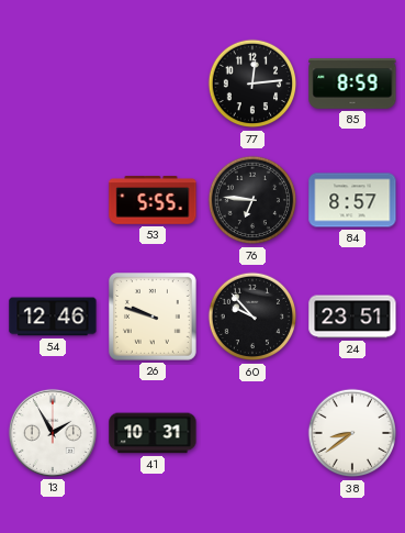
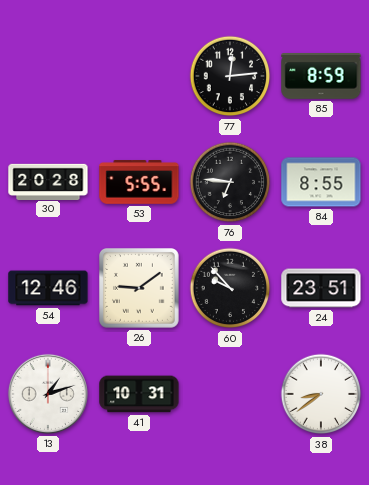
30: none -> 20:28 (48, 181)
84: 8:57 -> 8:55 (321, 182)
26: 9:48 -> 9:09 (140, 289)
13: 1:55 -> 1:12 (48, 394)
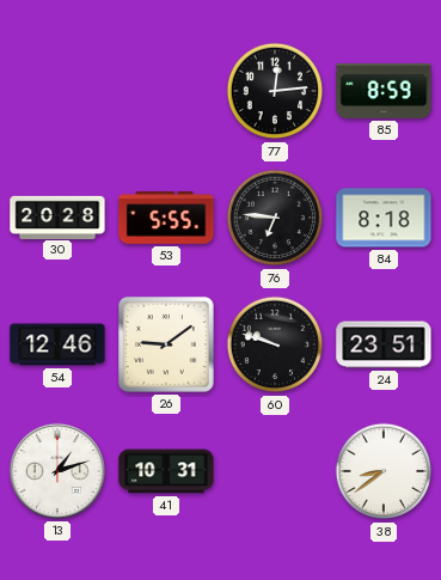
84: 8:55 -> 8:18 (384, 218)
60: 9:53 -> 9:48 (275, 344)
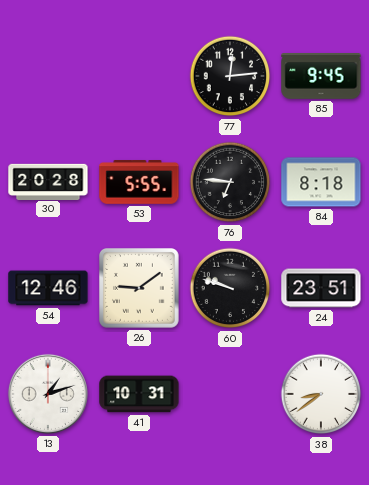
85: 8:59 -> 9:45 (321, 77)
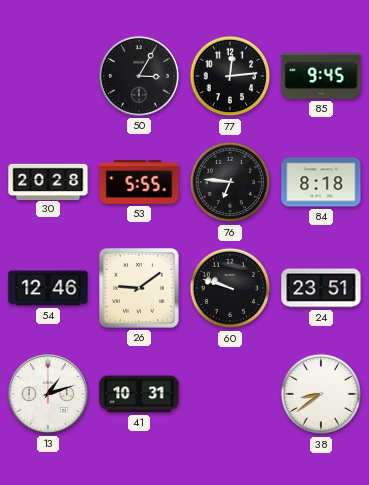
50: none -> 3:05 (139, 76)
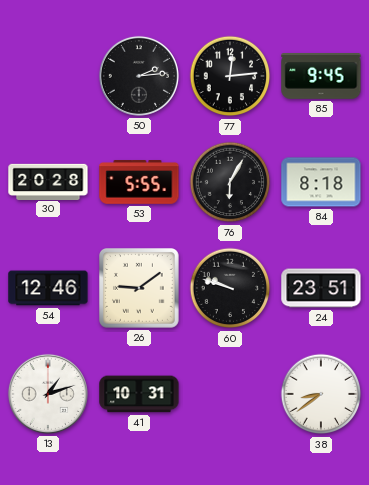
50: 3:05 -> 2:14 (139, 76)
76: 6:46 -> 6:05 (230, 182)
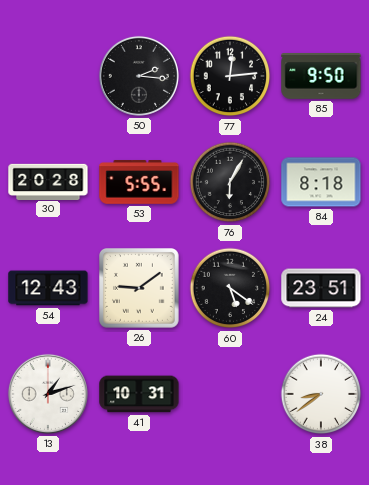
50: 2:14 -> 2:16 (139, 76)
85: 9:45 -> 9:50 (321, 77)
54: 12:46 -> 12:43 (48, 288)
60: 9:48 -> 5:21 (230, 288)
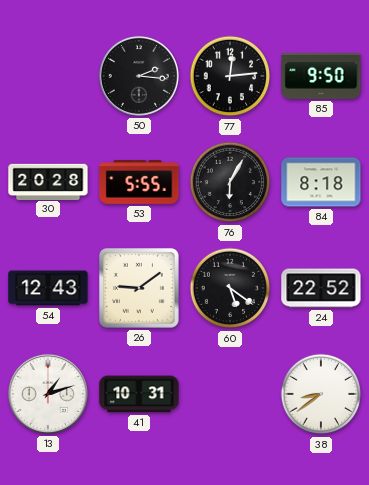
24: 23:51 -> 22:52 (321, 288)
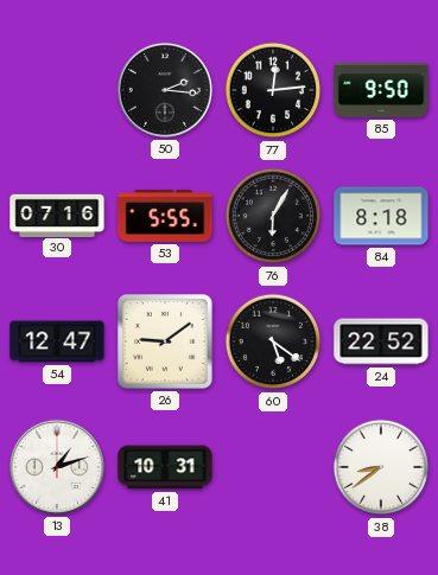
30: 20:28 -> 07:16 (57, 215)
54: 12:43 -> 12:47 (57, 341)
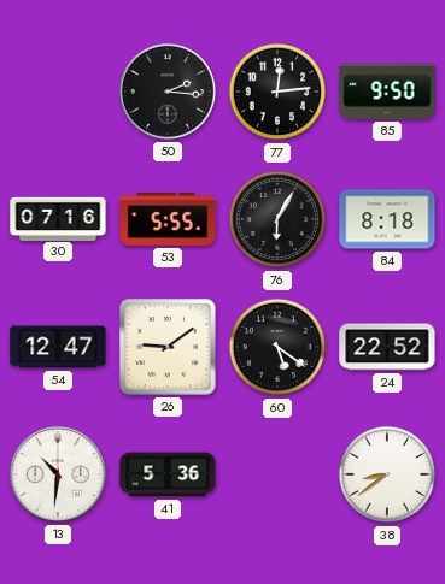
13: 1:12 -> 10:31 (58, 474)
41: 10:31 -> 5:36 (168, 474)
